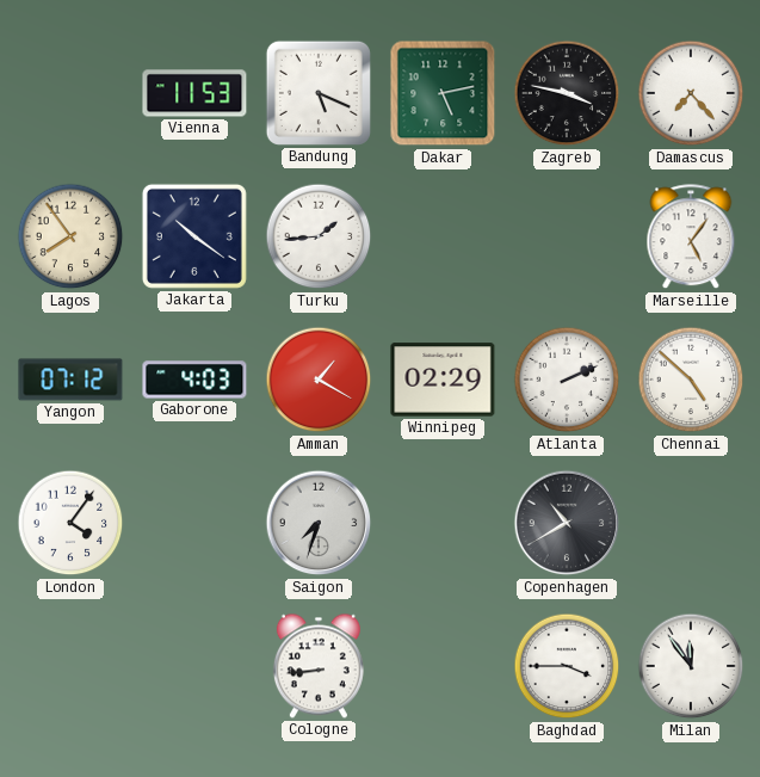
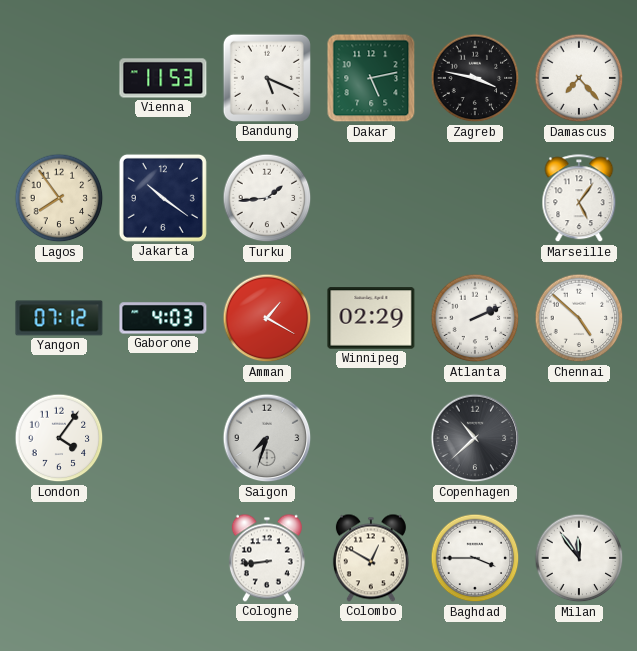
Copenhagen: 10:40 -> 10:38 (475, 438)
Colombo: none -> 12:50 (371, 558)
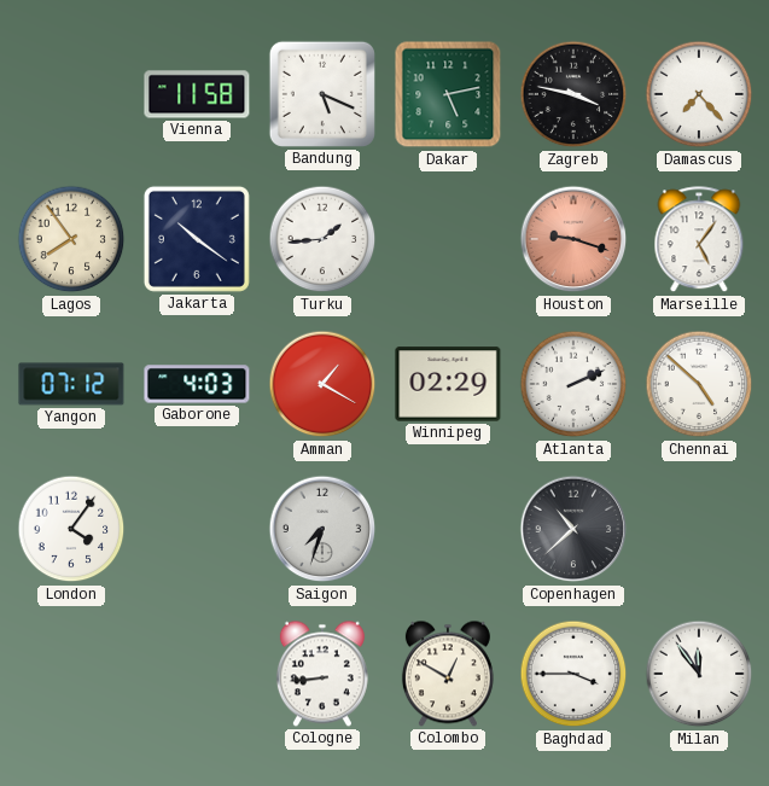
Vienna: 11:53 -> 11:58 (197, 94)
Houston: none -> 9:18 (573, 239)
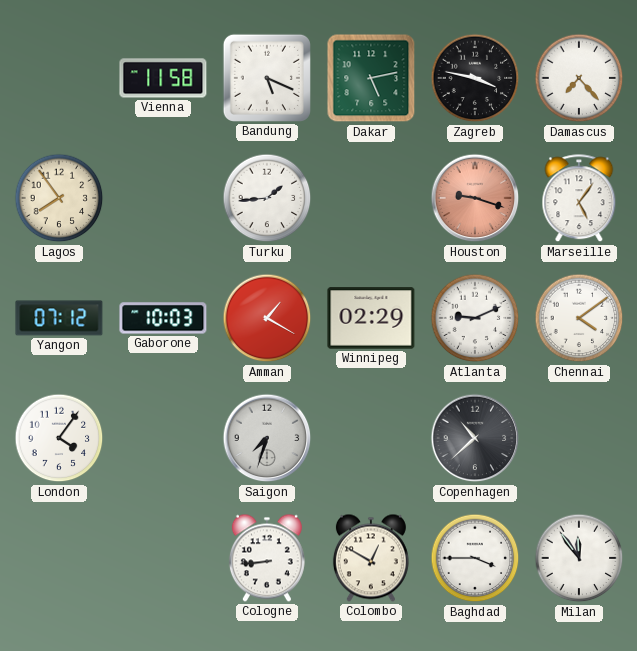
Jakarta: 10:21 -> none (197, 239)
Gaborone: 4:03 -> 10:03 (163, 318)
Atlanta: 2:11 -> 9:11 (475, 318)
Chennai: 4:52 -> 4:09 (579, 318)
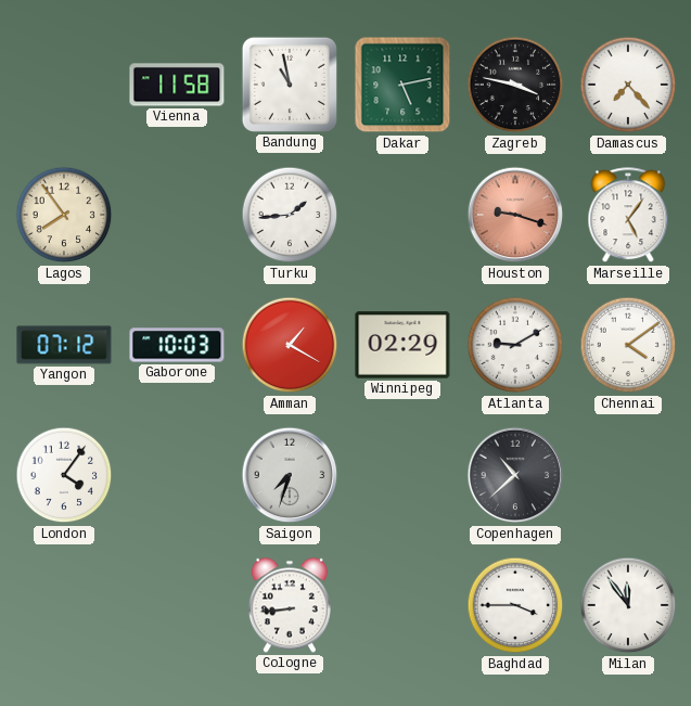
Bandung: 5:19 -> 10:58 (290, 85)
Atlanta: 9:11 -> 9:10 (515, 345)
Colombo: 12:50 -> none (371, 558)
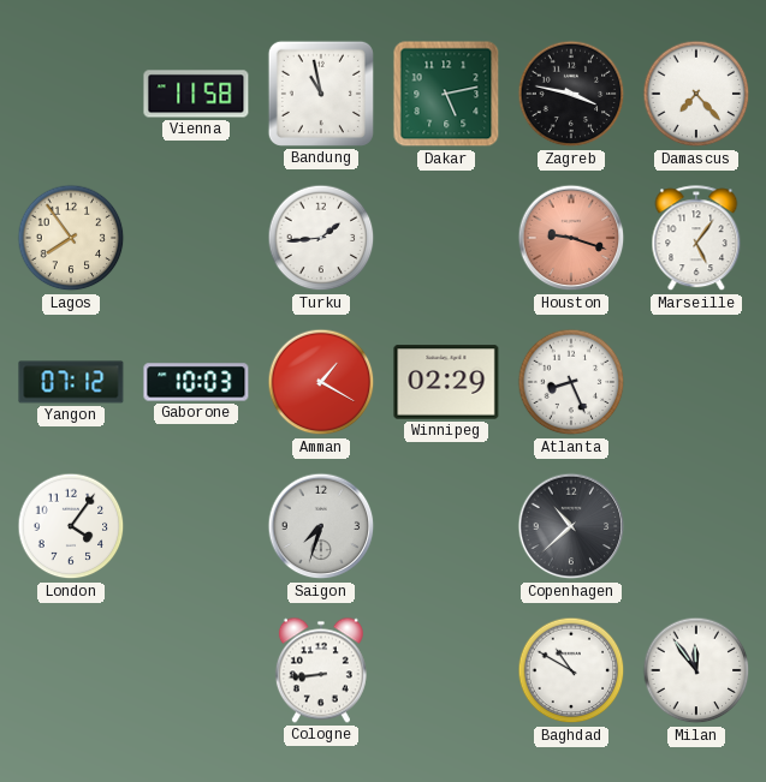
Atlanta: 9:10 -> 8:26 (571, 382)
Chennai: 4:09 -> none (628, 345)
Baghdad: 3:45 -> 10:50 (571, 670)
